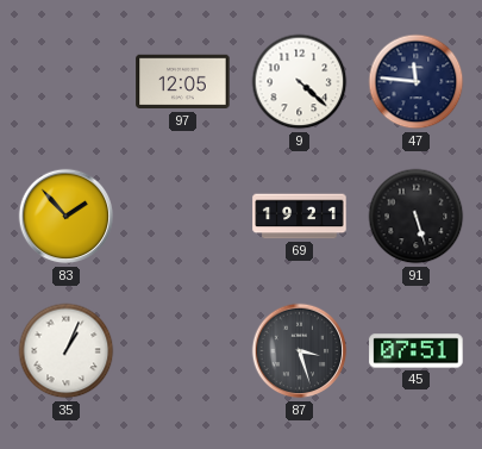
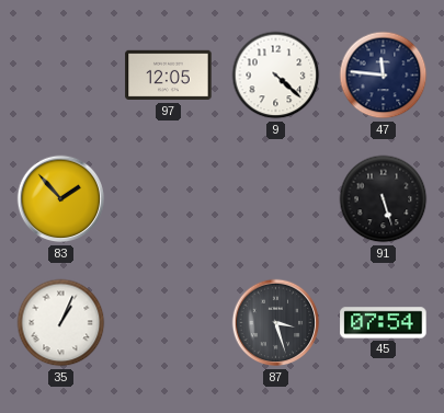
69: 19:21 -> none (300, 217)
45: 07:51 -> 07:54 (384, 323)
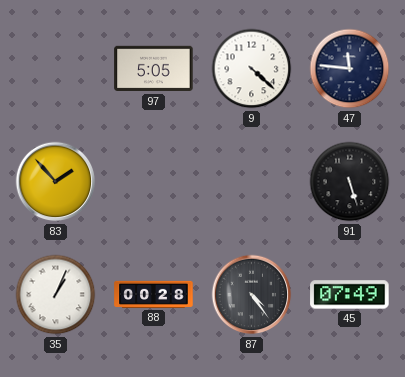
97: 12:05 -> 5:05 (154, 69)
88: none -> 00:28 (154, 294)
87: 3:27 -> 4:24 (252, 295)
45: 07:54 -> 07:49 (350, 295)
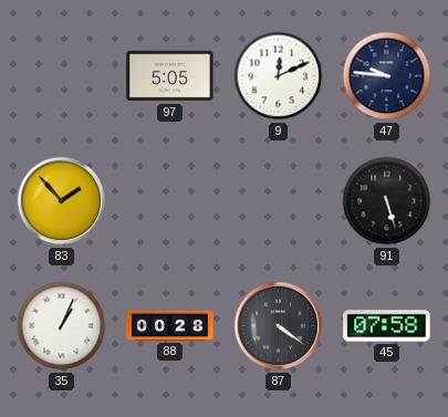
9: 4:22 -> 12:11 (279, 76)
47: 11:46 -> 9:46 (387, 76)
87: 4:24 -> 4:21 (279, 326)
45: 07:49 -> 07:58 (387, 326)
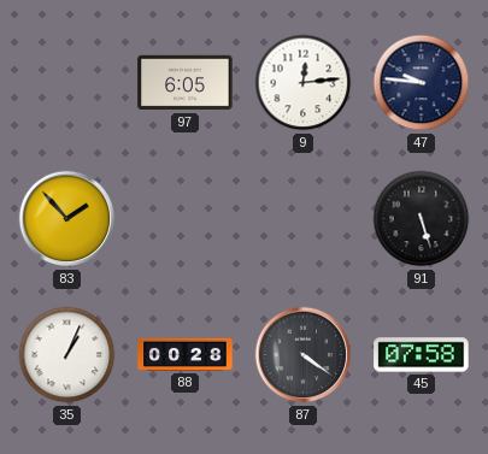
97: 5:05 -> 6:05 (186, 83)
9: 12:11 -> 12:14 (304, 83)
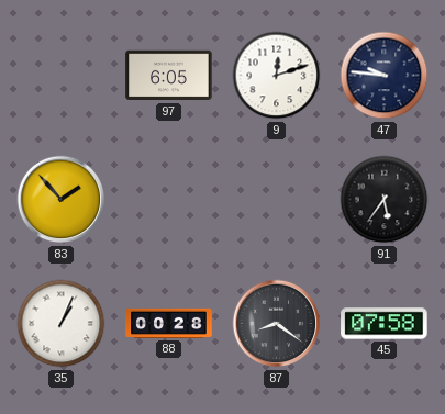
9: 12:14 -> 12:12 (277, 76)
91: 5:27 -> 5:36 (385, 200)
87: 4:21 -> 8:21 (277, 324)
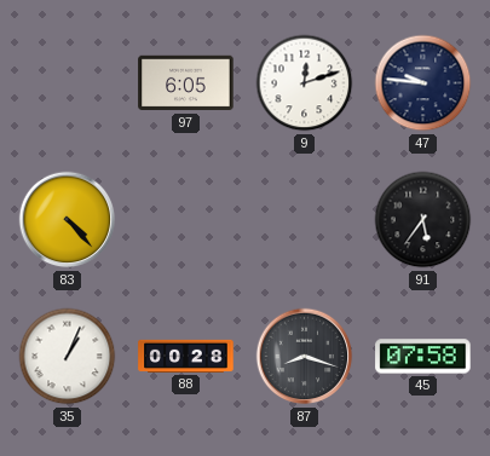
83: 1:53 -> 4:23 (68, 220)
87: 8:21 -> 8:18 (305, 357)
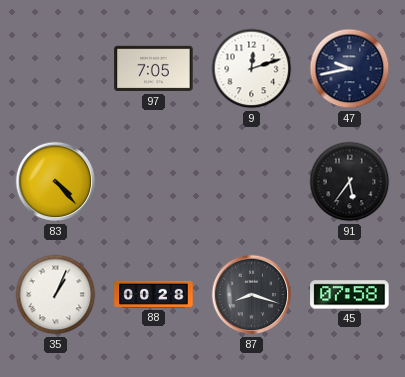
97: 6:05 -> 7:05 (154, 69)
47: 9:46 -> 9:43 (350, 69)
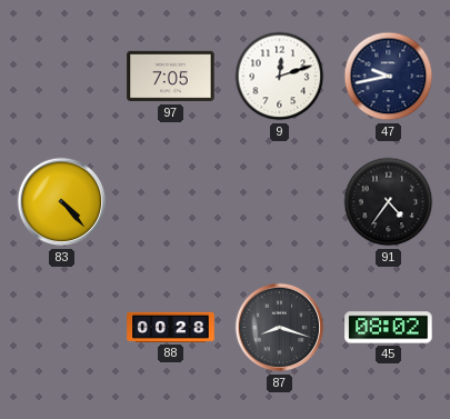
91: 5:36 -> 4:36 (389, 202)
35: 1:04 -> none (56, 295)
45: 07:58 -> 08:02 (389, 328)
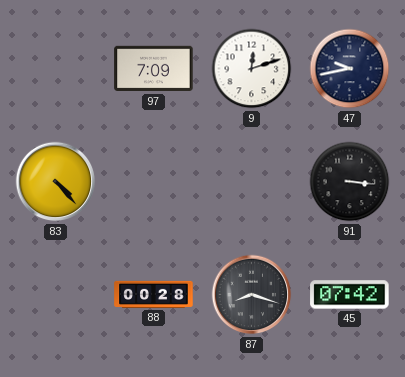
97: 7:05 -> 7:09 (154, 69)
91: 4:36 -> 3:16 (350, 182)
45: 08:02 -> 07:42 (350, 295)
